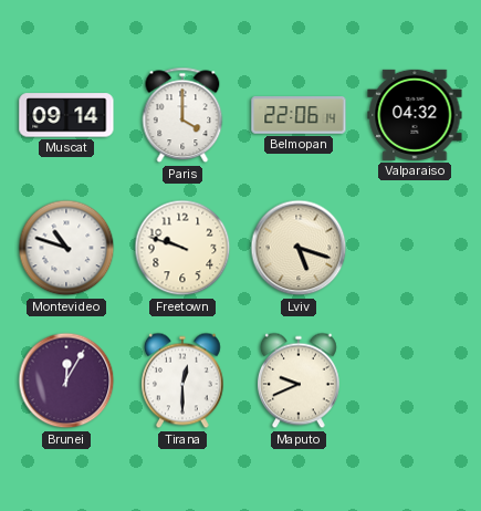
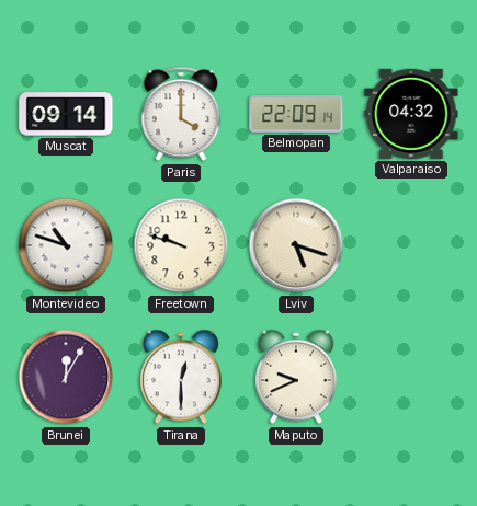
Belmopan: 22:06 -> 22:09 (296, 114)
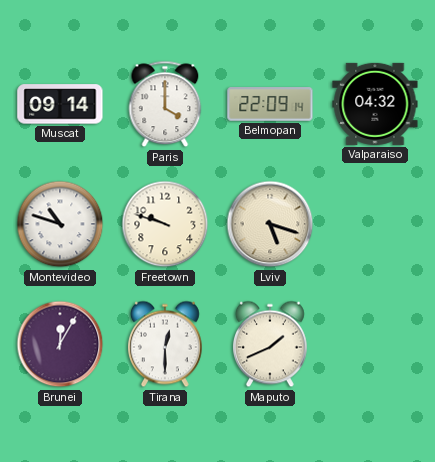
Maputo: 9:41 -> 1:41 (271, 344)
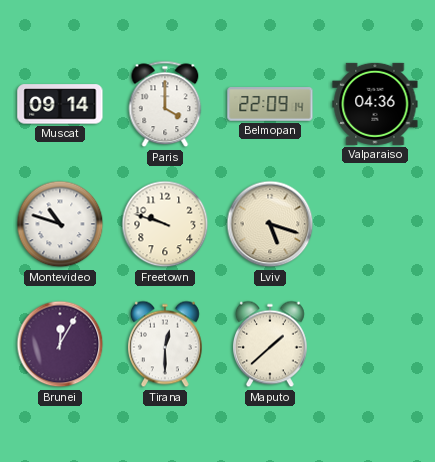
Valparaiso: 04:32 -> 04:36 (375, 104)
Maputo: 1:41 -> 1:38 (271, 344)
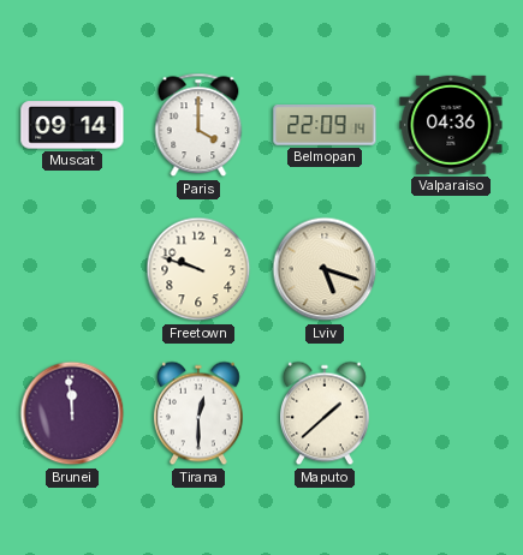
Montevideo: 10:48 -> none (60, 224)
Brunei: 12:05 -> 11:59 (72, 413)
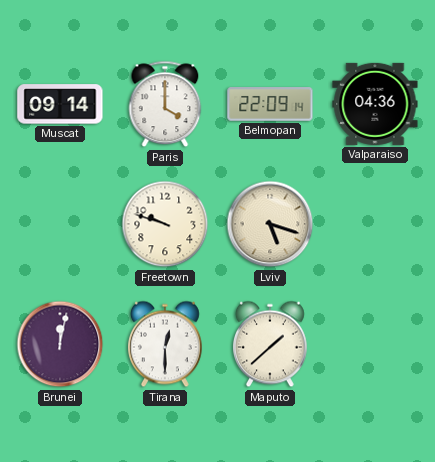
Brunei: 11:59 -> 12:02 (60, 344)
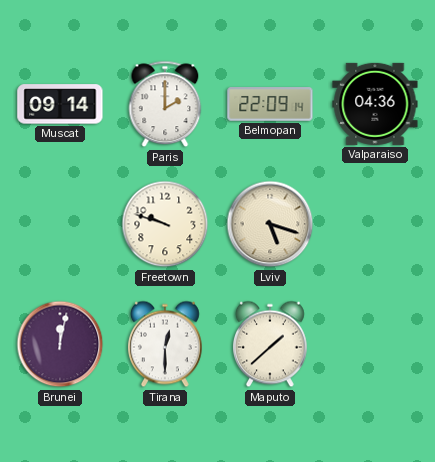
Paris: 4:00 -> 2:00 (165, 104)
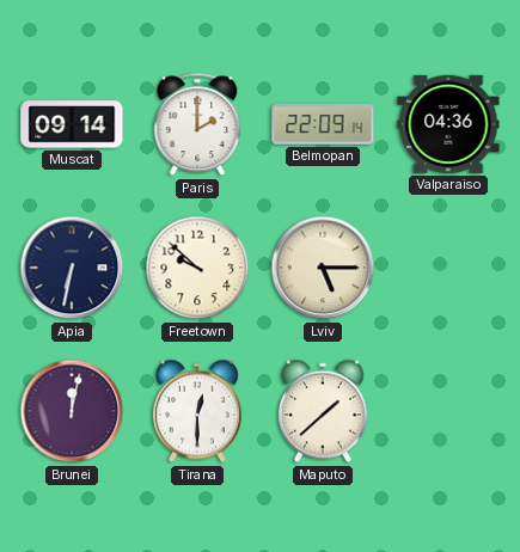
Apia: none -> 6:32 (72, 268)
Freetown: 9:48 -> 9:52 (197, 268)
Lviv: 5:18 -> 5:15 (323, 268)
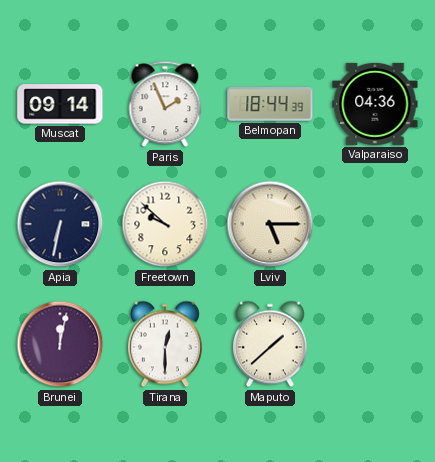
Paris: 2:00 -> 1:56 (165, 104)
Belmopan: 22:09 -> 18:44 (270, 104)
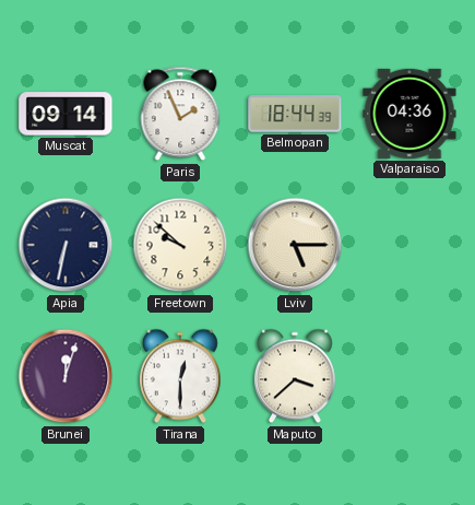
Brunei: 12:02 -> 12:03 (66, 376)
Maputo: 1:38 -> 3:38 (296, 376)
